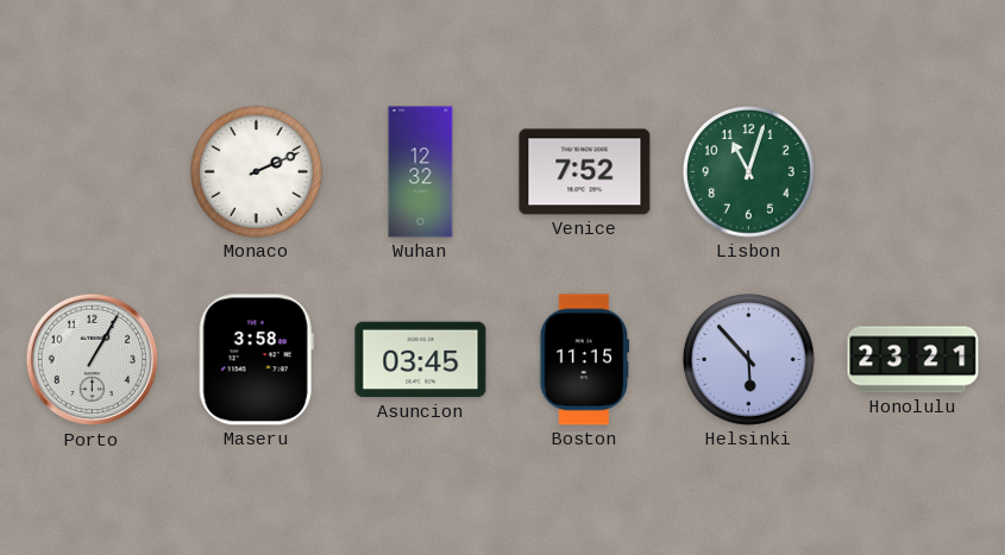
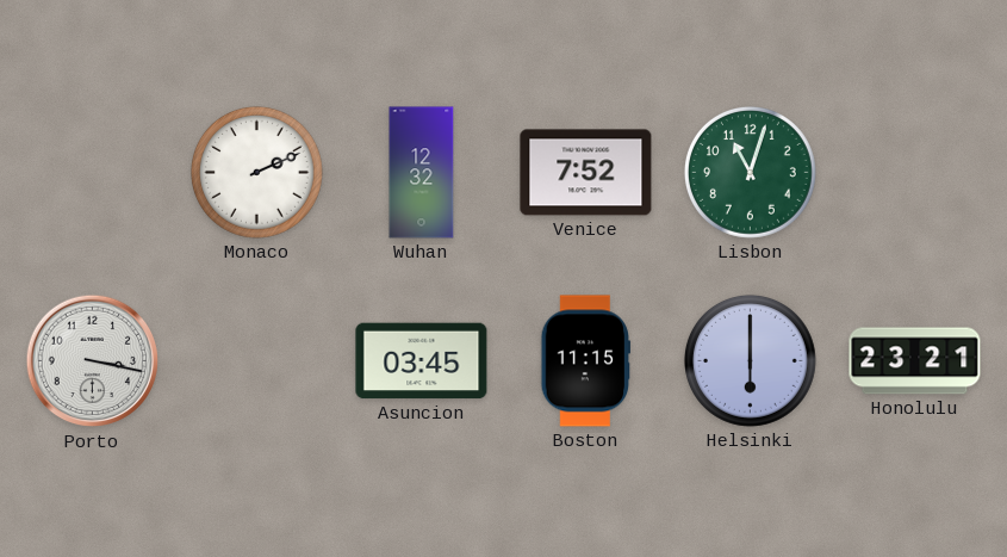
Porto: 1:05 -> 3:17 (93, 361)
Maseru: 3:58 -> none (256, 360)
Helsinki: 5:53 -> 6:00 (750, 360)
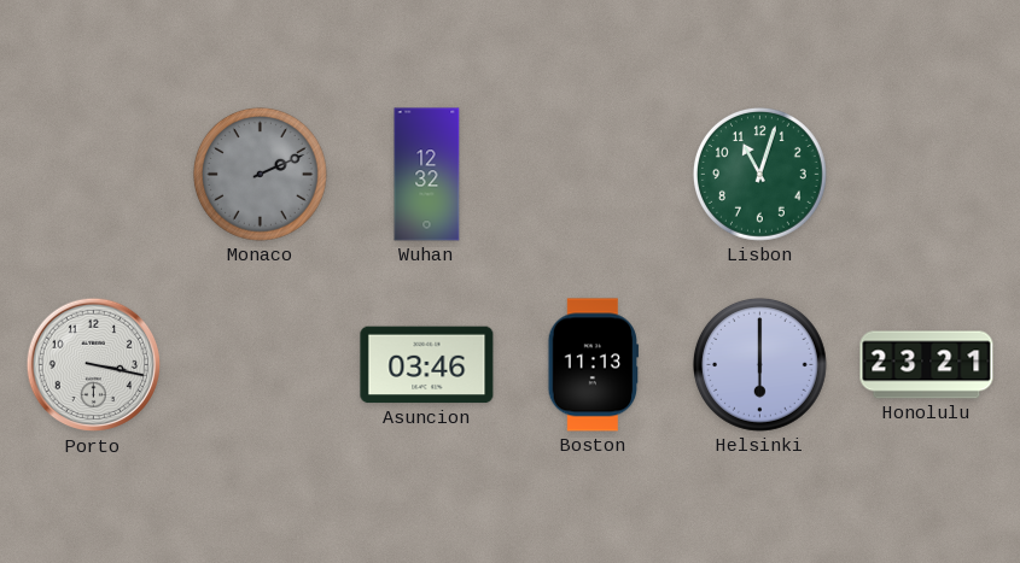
Monaco dial: white -> grey (260, 174)
Venice: 7:52 -> none (586, 173)
Asuncion: 03:45 -> 03:46 (427, 365)
Boston: 11:15 -> 11:13 (594, 365)
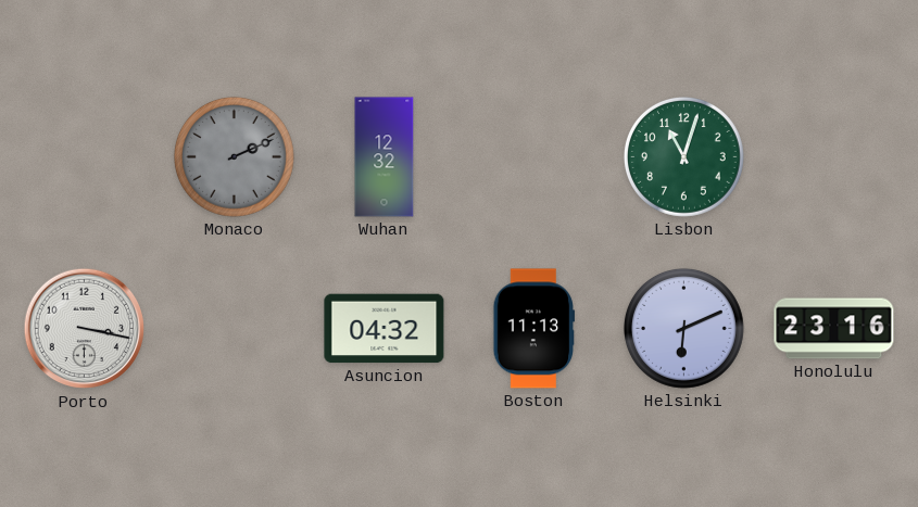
Asuncion: 03:46 -> 04:32 (385, 329)
Helsinki: 6:00 -> 6:11 (683, 328)
Honolulu: 23:21 -> 23:16 (834, 329)
